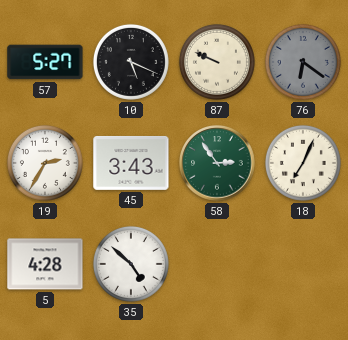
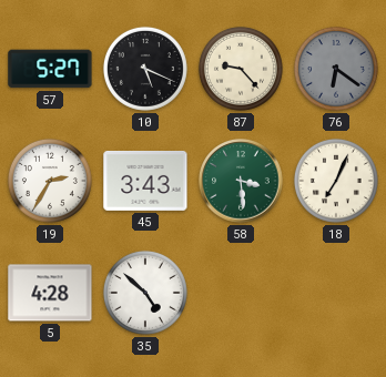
87: 9:49 -> 9:23 (241, 69)
58: 2:54 -> 3:29 (241, 181)
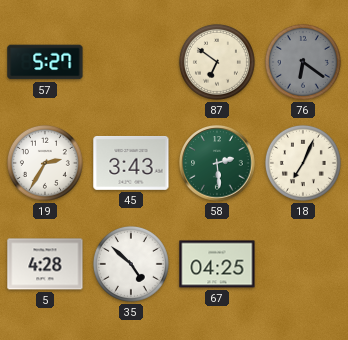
10: 5:19 -> none (145, 69)
87: 9:23 -> 6:51 (217, 62)
58: 3:29 -> 2:29 (217, 163)
67: none -> 04:25 (217, 264)
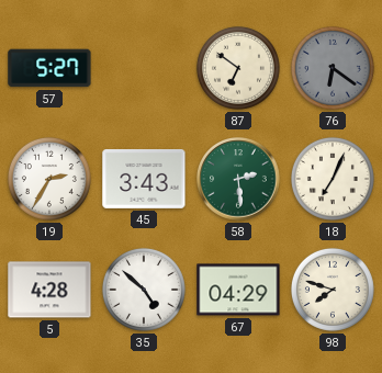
67: 04:25 -> 04:29 (238, 290)
98: none -> 7:48 (333, 290)
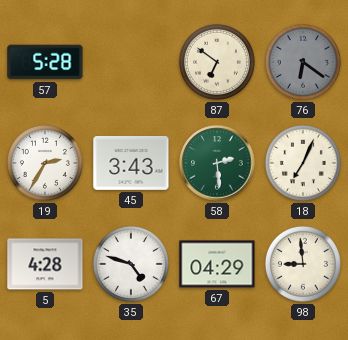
57: 5:27 -> 5:28 (45, 62)
35: 4:52 -> 4:48 (131, 264)
98: 7:48 -> 8:59 (303, 264)
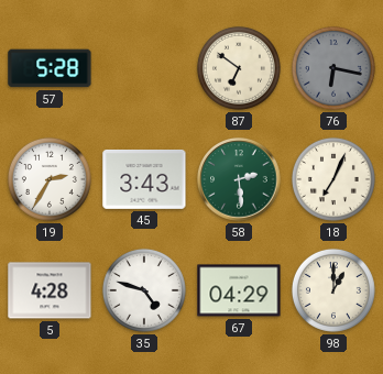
76: 6:21 -> 6:17 (333, 68)
98: 8:59 -> 1:00 (333, 290)
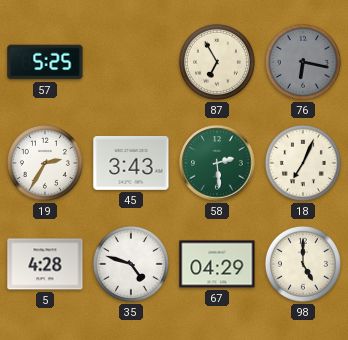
57: 5:28 -> 5:25 (45, 62)
87: 6:51 -> 6:55 (217, 62)
98: 1:00 -> 5:00 (303, 264)
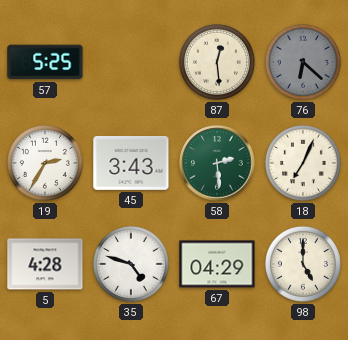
87: 6:55 -> 12:29 (217, 62)
76: 6:17 -> 6:22 (303, 62)
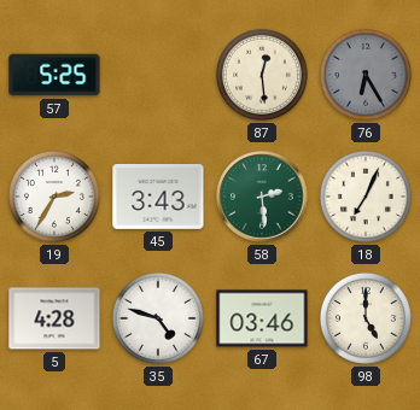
76: 6:22 -> 6:25 (366, 75)
67: 04:29 -> 03:46 (262, 318)
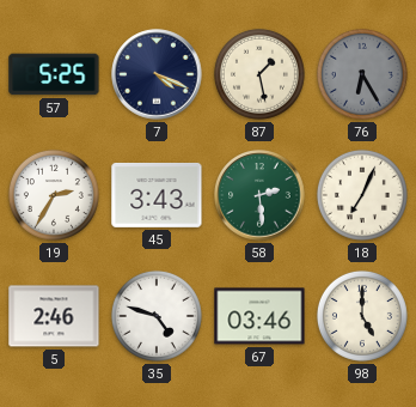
7: none -> 4:19 (157, 74)
87: 12:29 -> 1:28 (259, 74)
5: 4:28 -> 2:46 (54, 316)
